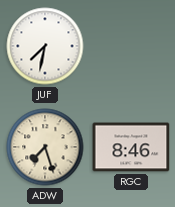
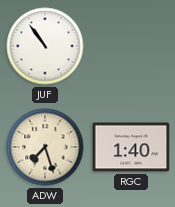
JUF: 7:32 -> 10:54 (45, 46)
RGC: 8:46 -> 1:40 (131, 147)
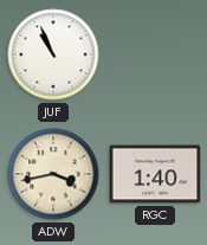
JUF: 10:54 -> 10:56 (53, 54)
ADW: 7:27 -> 3:43 (53, 174)
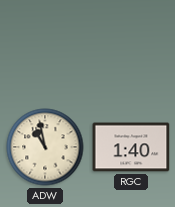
JUF: 10:56 -> none (53, 54)
ADW: 3:43 -> 10:58 (45, 147)
